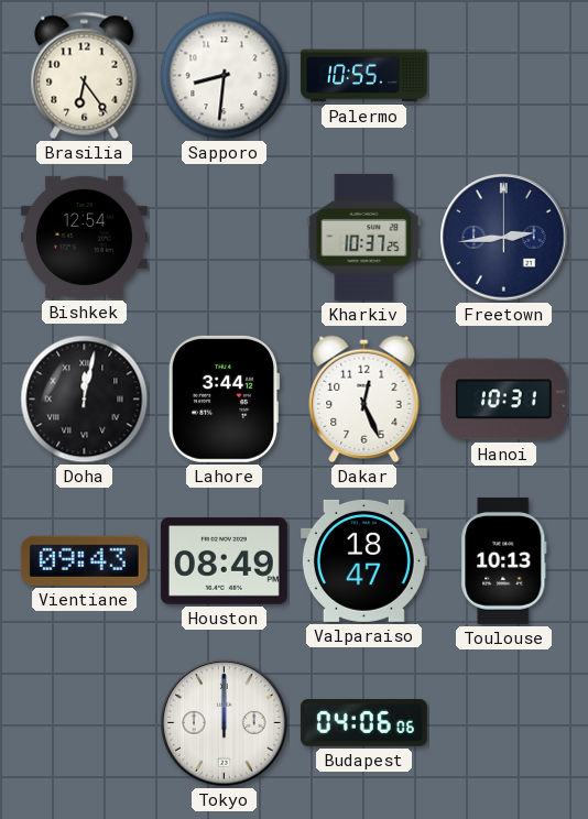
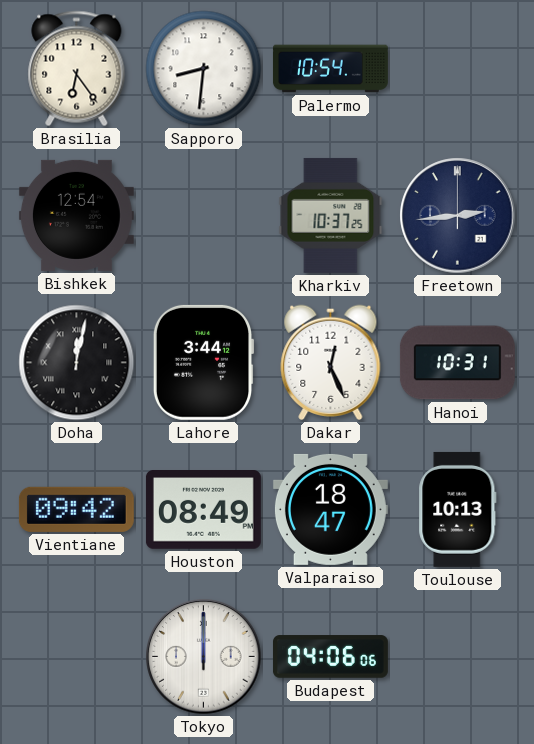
Palermo: 10:55 -> 10:54 (330, 69)
Vientiane: 09:43 -> 09:42 (76, 509)
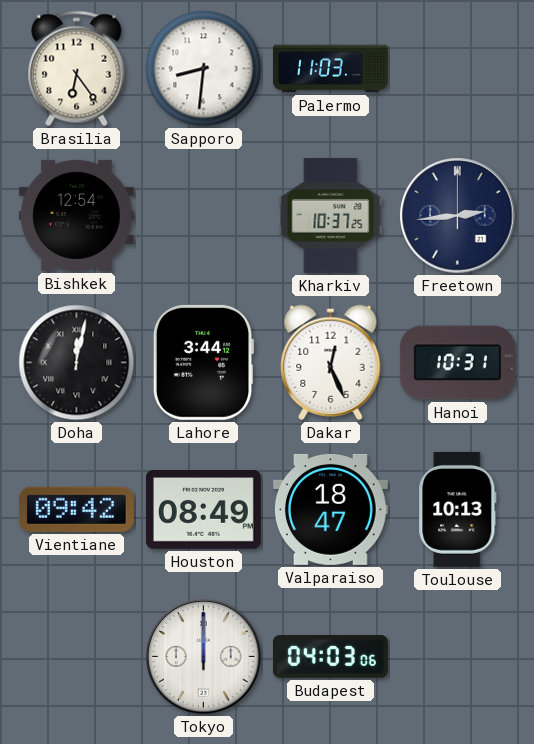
Palermo: 10:54 -> 11:03 (330, 69)
Budapest: 04:06 -> 04:03 (330, 657)
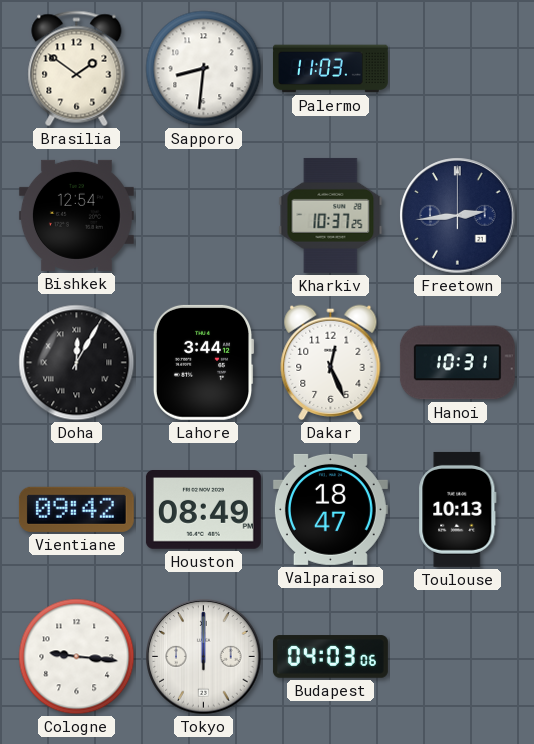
Brasilia: 6:24 -> 1:51 (77, 69)
Doha: 12:02 -> 12:05 (77, 363)
Cologne: none -> 9:16 (77, 657)
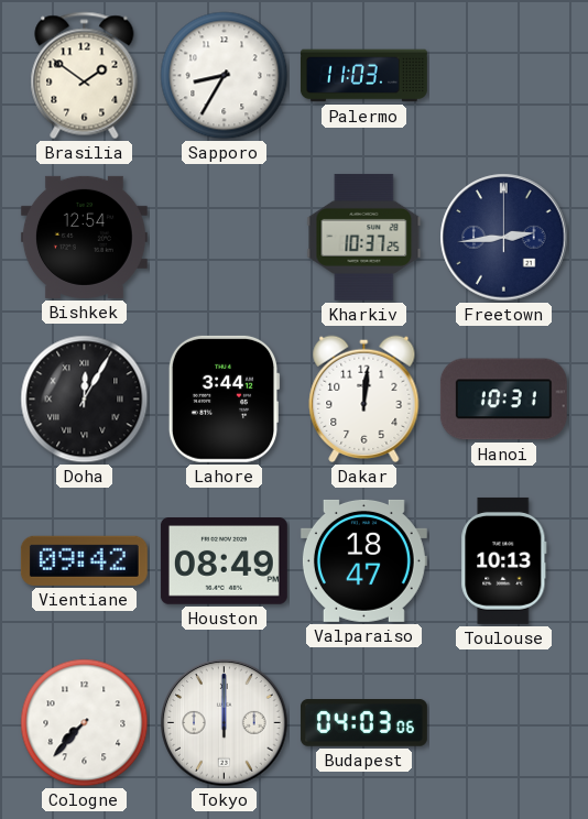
Sapporo: 8:31 -> 8:35 (225, 76)
Dakar: 12:26 -> 12:01 (364, 398)
Cologne: 9:16 -> 7:37 (85, 723)
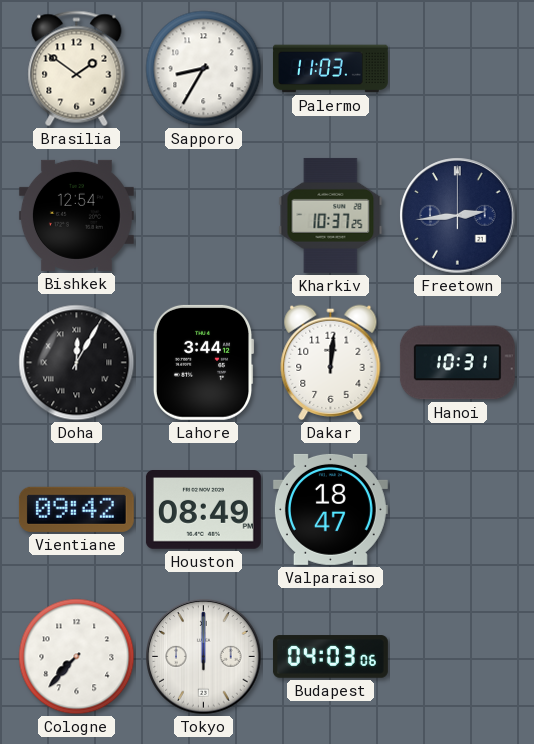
Toulouse: 10:13 -> none (504, 560)
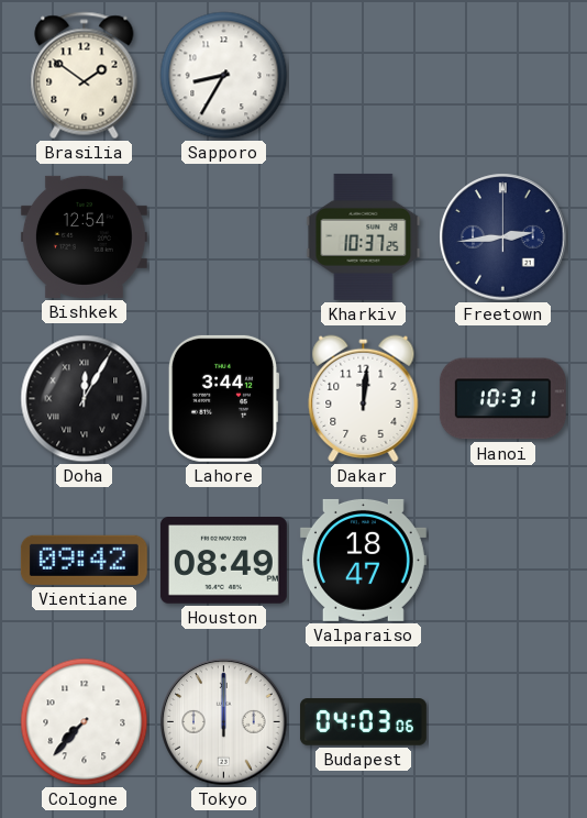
Palermo: 11:03 -> none (330, 69)
